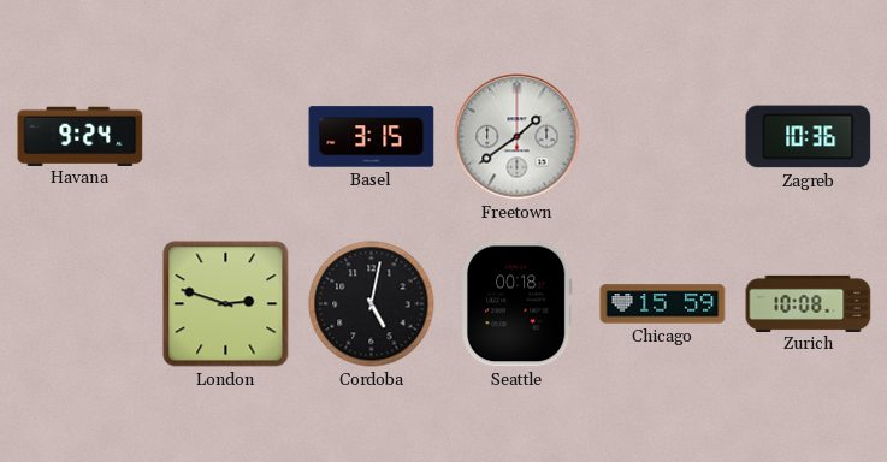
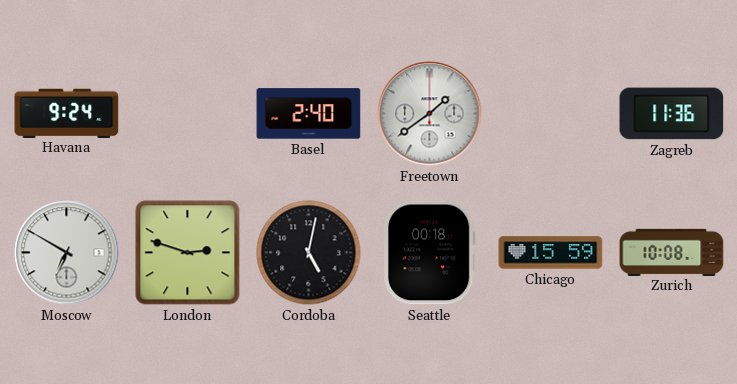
Basel: 3:15 -> 2:40 (309, 114)
Zagreb: 10:36 -> 11:36 (672, 114)
Moscow: none -> 6:50 (67, 253)
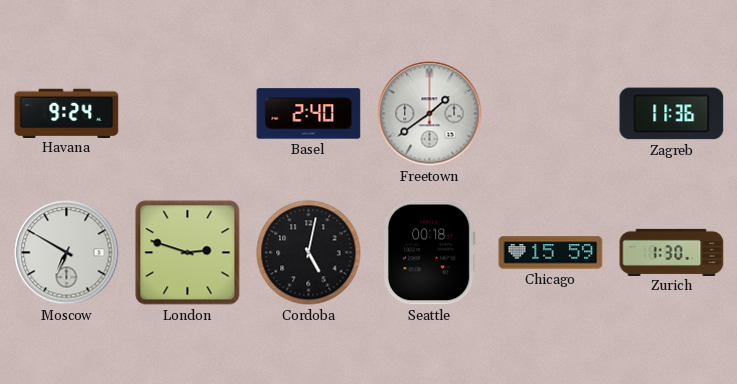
Zurich: 10:08 -> 1:30 (672, 252)
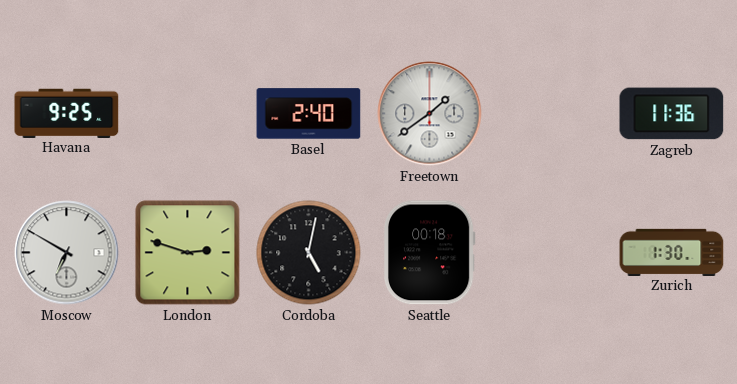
Havana: 9:24 -> 9:25 (67, 113)
Chicago: 15:59 -> none (551, 253)
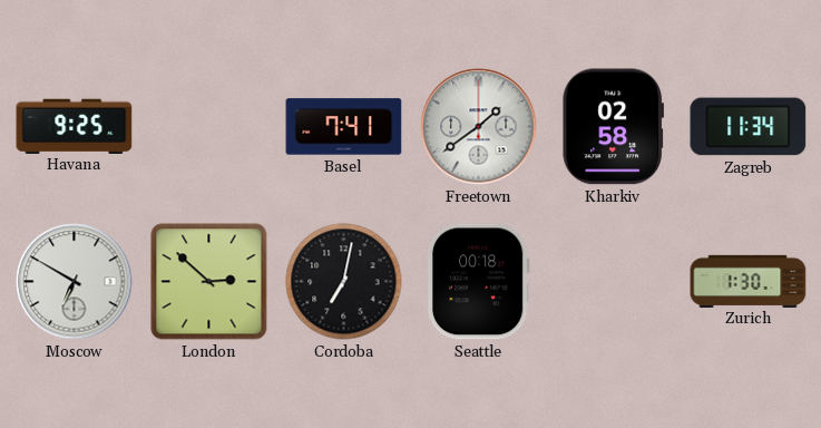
Basel: 2:40 -> 7:41 (344, 127)
Kharkiv: none -> 02:58 (613, 127)
Zagreb: 11:36 -> 11:34 (749, 127)
London: 2:48 -> 2:52 (209, 282)
Cordoba: 5:02 -> 7:02 (344, 282)
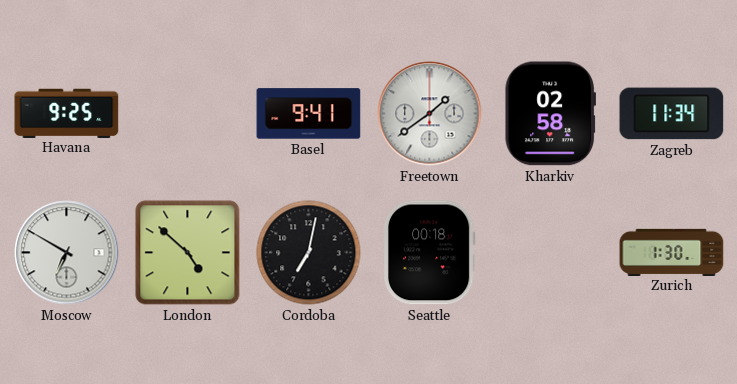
Basel: 7:41 -> 9:41 (309, 114)
London: 2:52 -> 4:52 (188, 253)
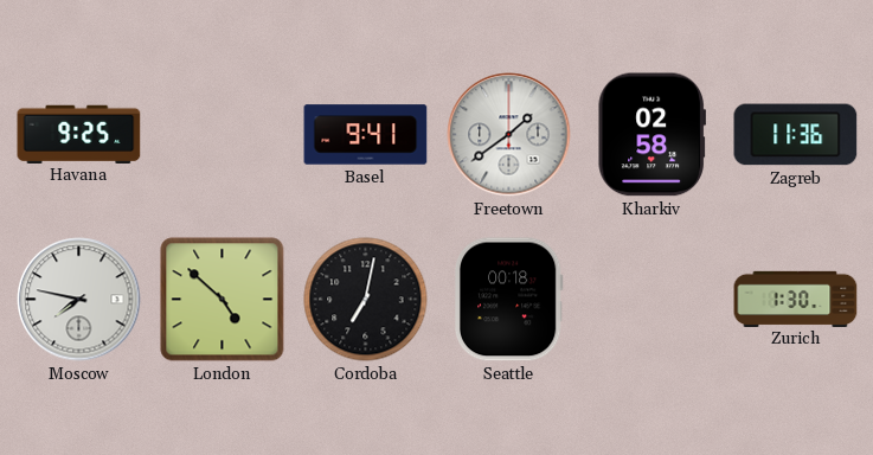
Zagreb: 11:34 -> 11:36 (796, 135)
Moscow: 6:50 -> 7:47 (79, 300)
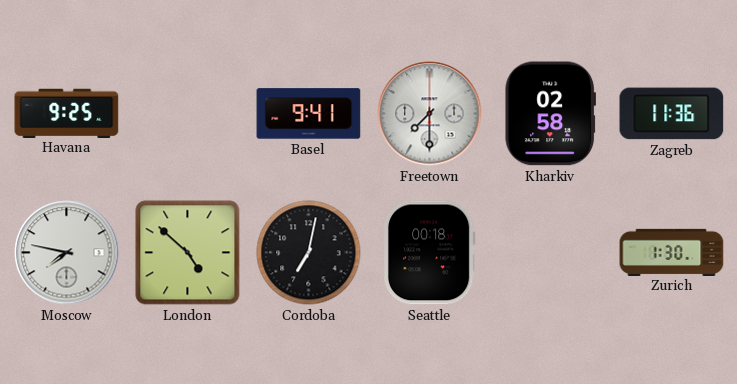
Freetown: 1:39 -> 7:30 (430, 114)
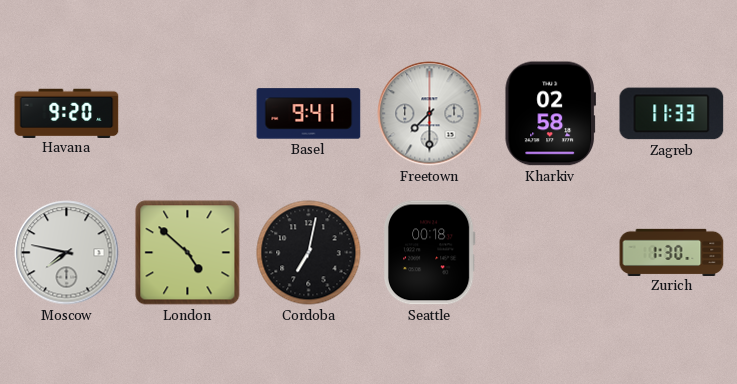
Havana: 9:25 -> 9:20 (67, 113)
Zagreb: 11:36 -> 11:33 (672, 114)
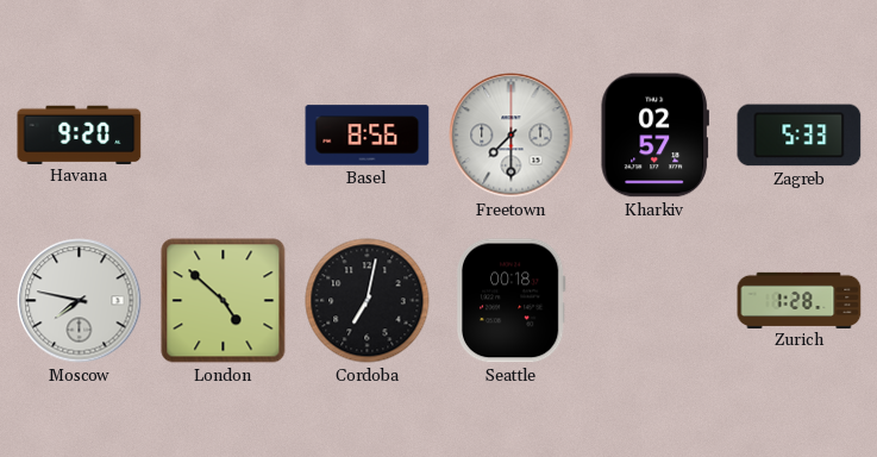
Basel: 9:41 -> 8:56 (368, 136)
Kharkiv: 02:58 -> 02:57 (654, 136)
Zagreb: 11:33 -> 5:33 (800, 136)
Zurich: 1:30 -> 1:28 (800, 300)
